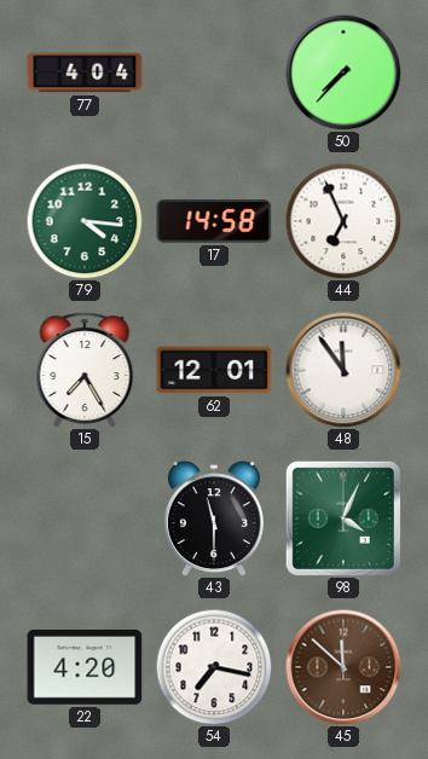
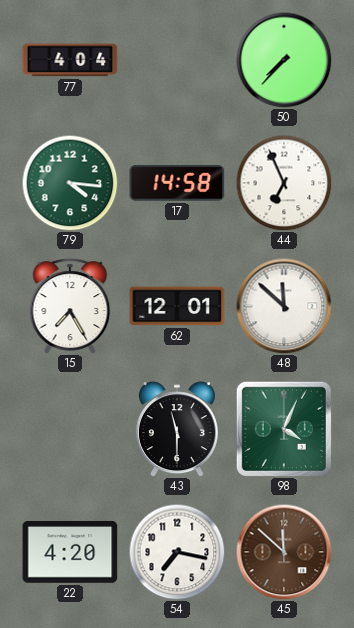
48: 11:54 -> 11:52 (284, 306)
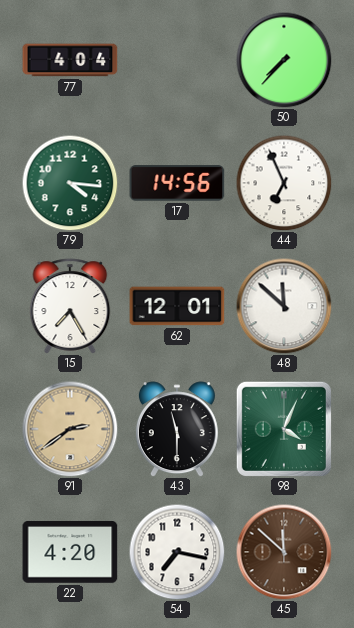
17: 14:58 -> 14:56 (177, 183)
91: none -> 2:39 (70, 429)
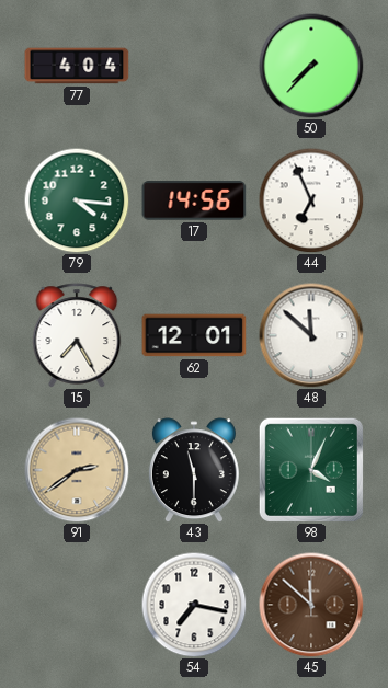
22: 4:20 -> none (70, 552)
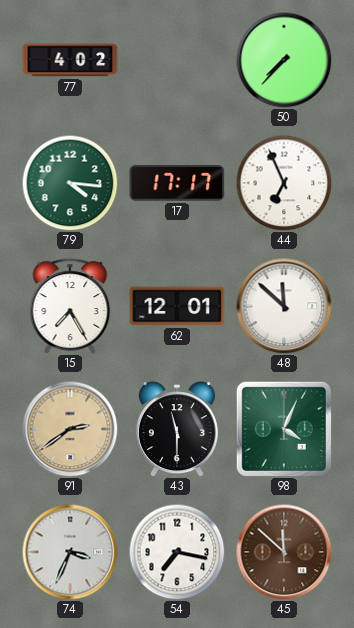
77: 4:04 -> 4:02 (70, 60)
17: 14:56 -> 17:17 (177, 183)
74: none -> 3:34 (70, 552)
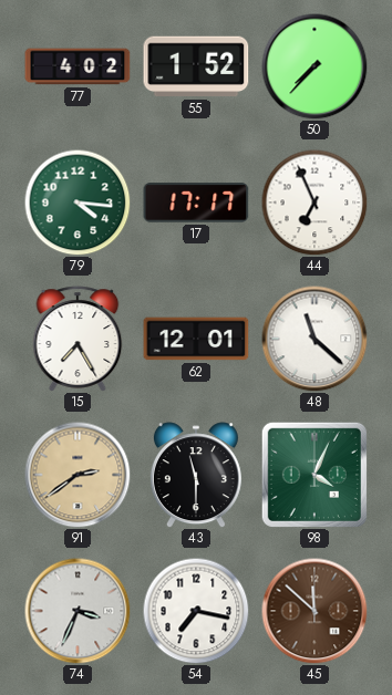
55: none -> 1:52 (196, 66)
48: 11:52 -> 11:22 (314, 339)
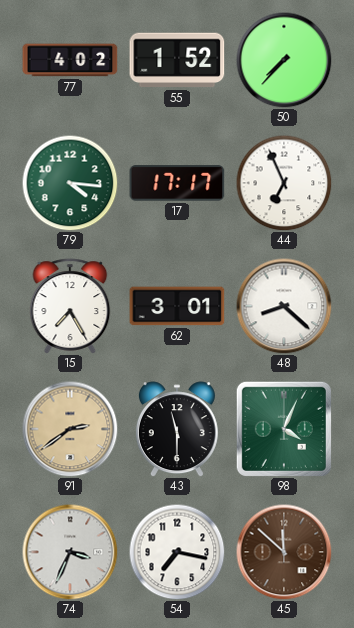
62: 12:01 -> 3:01 (177, 306)
48: 11:22 -> 8:22 (284, 306)
